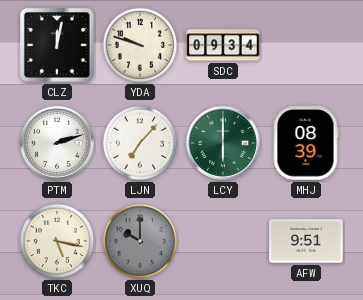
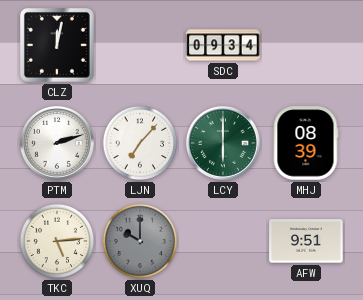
YDA: 9:48 -> none (140, 45)
TKC: 5:17 -> 5:14 (57, 241)
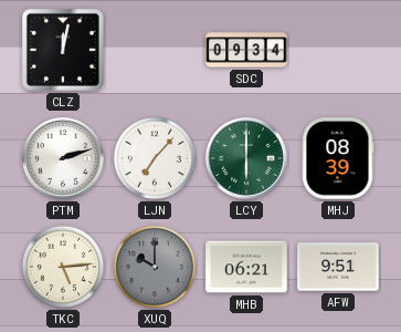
MHB: none -> 06:21 (246, 267)
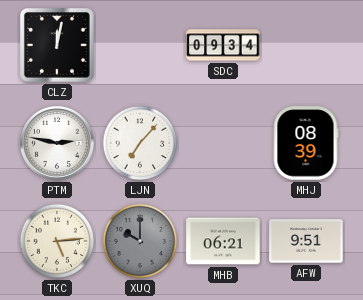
PTM: 2:12 -> 2:47 (57, 143)
LCY: 6:00 -> none (246, 158)
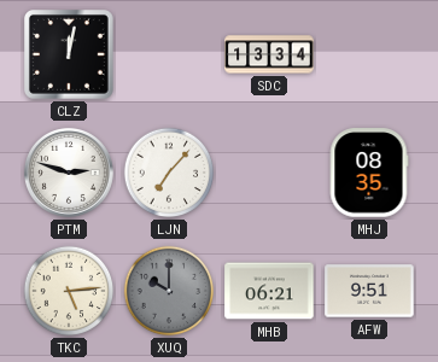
SDC: 09:34 -> 13:34 (269, 54)
PTM: 2:47 -> 2:48 (69, 173)
MHJ: 08:39 -> 08:35 (369, 173)
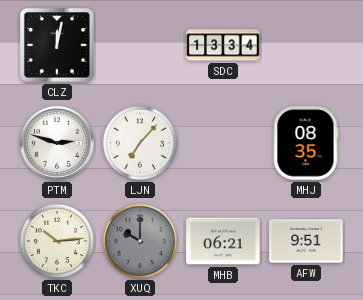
TKC: 5:14 -> 10:14 (57, 241)
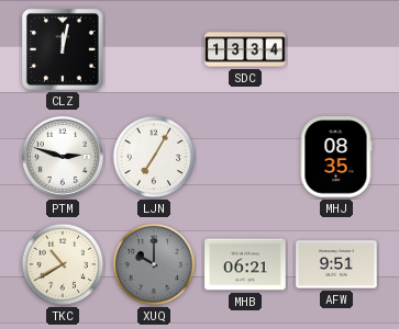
LJN: 7:07 -> 7:05 (154, 157)
TKC: 10:14 -> 10:40 (63, 264)
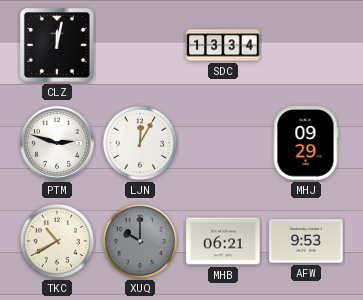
LJN: 7:05 -> 12:05 (140, 143)
MHJ: 08:35 -> 09:29 (306, 143)
AFW: 9:51 -> 9:53 (306, 241)
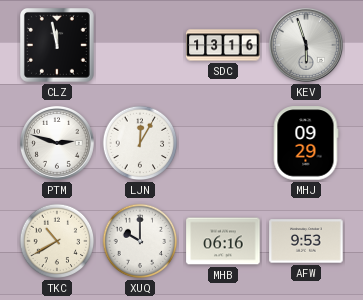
CLZ: 12:02 -> 11:58 (58, 46)
SDC: 13:34 -> 13:16 (223, 45)
KEV: none -> 5:57 (306, 45)
XUQ dial: grey -> white (140, 241)
MHB: 06:21 -> 06:16 (223, 241)
